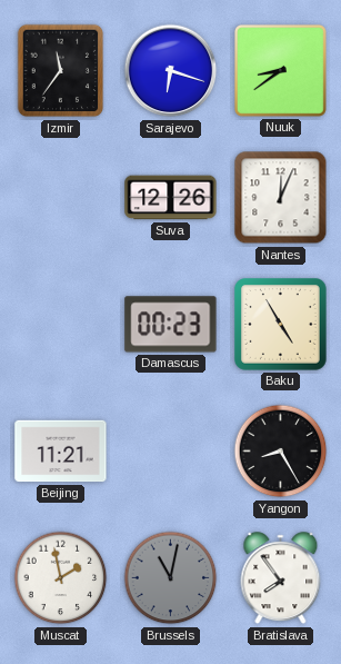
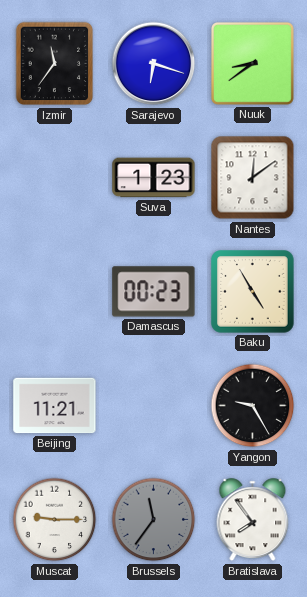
Suva: 12:26 -> 1:23 (154, 178)
Nantes: 12:04 -> 12:09 (253, 178)
Yangon: 8:25 -> 9:25 (253, 406)
Muscat: 1:58 -> 9:15 (55, 520)
Brussels: 11:02 -> 11:36 (154, 520)
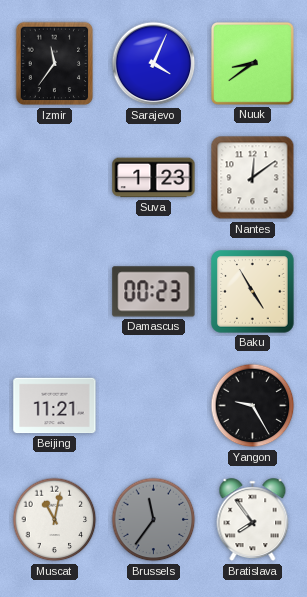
Sarajevo: 6:18 -> 4:04 (154, 64)
Muscat: 9:15 -> 11:02 (55, 520)
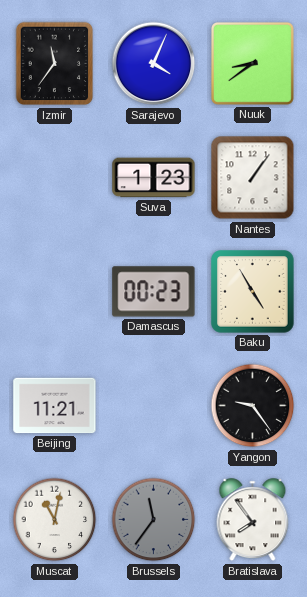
Nantes: 12:09 -> 1:06 (253, 178)
Yangon: 9:25 -> 9:24 (253, 406)
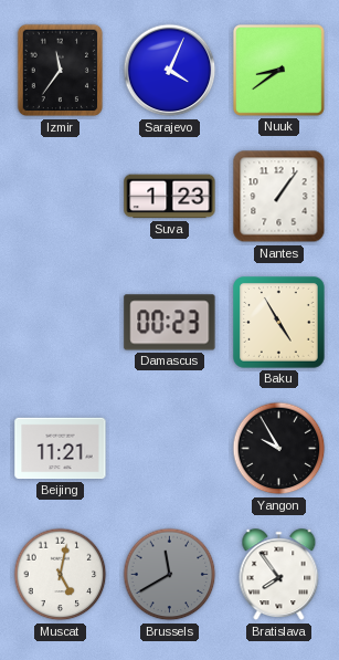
Yangon: 9:24 -> 9:55 (279, 449)
Muscat: 11:02 -> 5:02 (61, 575)
Brussels: 11:36 -> 11:40 (170, 575)
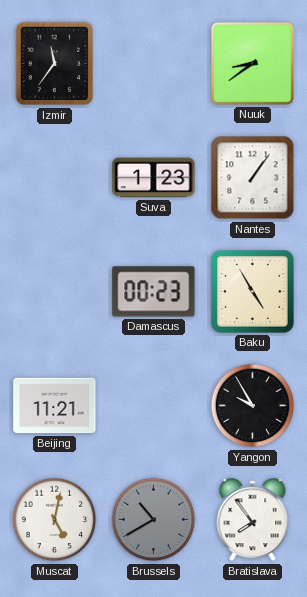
Sarajevo: 4:04 -> none (170, 71)
Brussels: 11:40 -> 10:40 (154, 520)
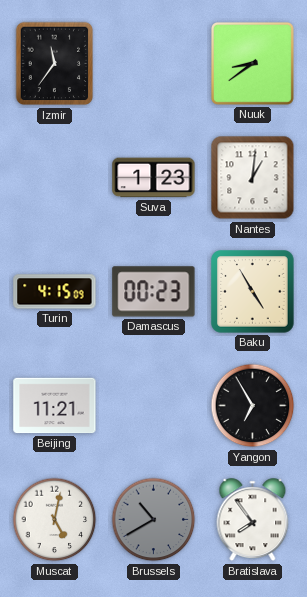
Nantes: 1:06 -> 1:01 (253, 178)
Turin: none -> 4:15 (55, 292)
Yangon: 9:55 -> 6:55 (253, 406)
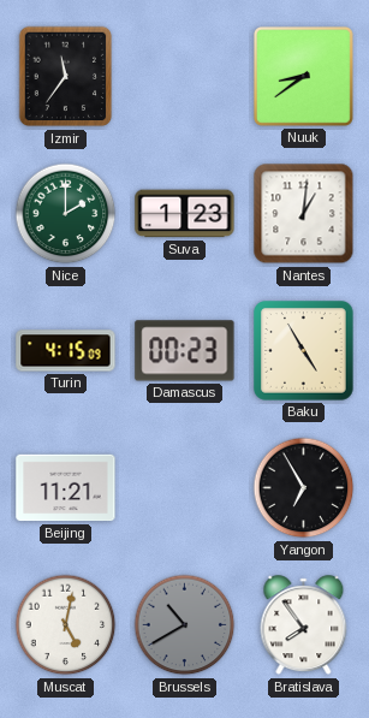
Nice: none -> 2:00 (66, 214)
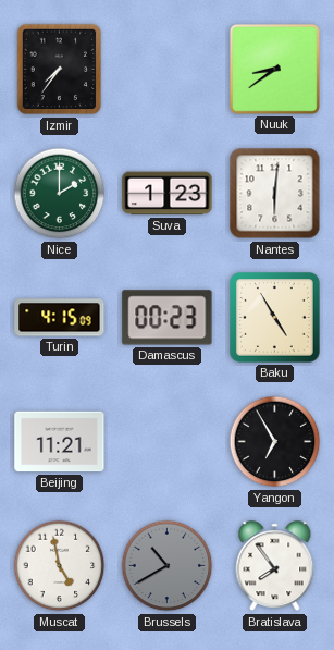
Izmir: 11:36 -> 7:36 (60, 70)
Nantes: 1:01 -> 6:01 (275, 194)
Muscat: 5:02 -> 4:58 (60, 566)
